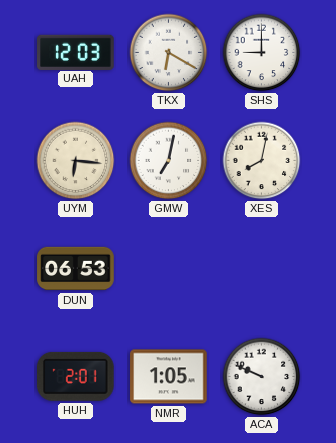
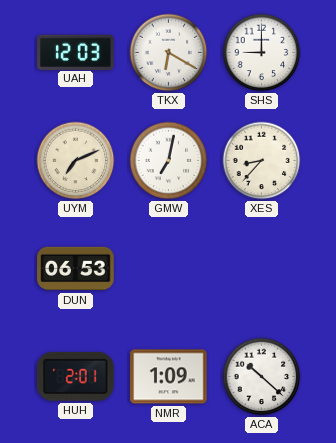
UYM: 6:16 -> 7:11 (76, 161)
XES: 8:02 -> 8:37 (262, 161)
NMR: 1:05 -> 1:09 (169, 377)
ACA: 9:49 -> 10:22 (262, 377)
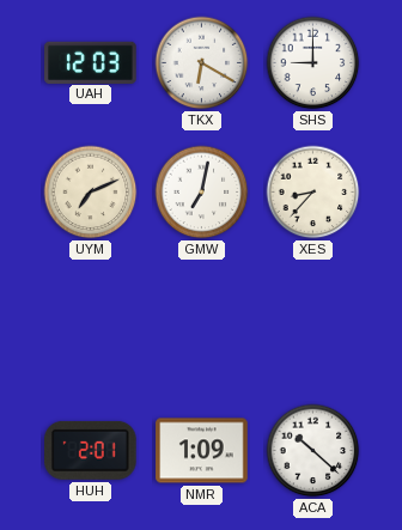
DUN: 06:53 -> none (76, 269)
